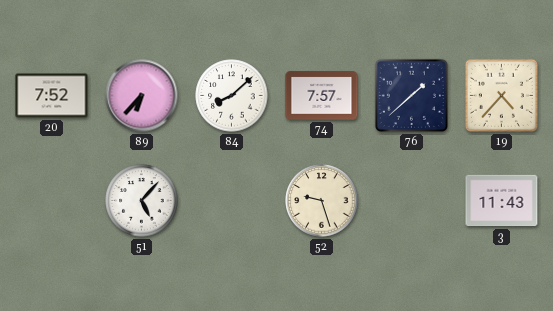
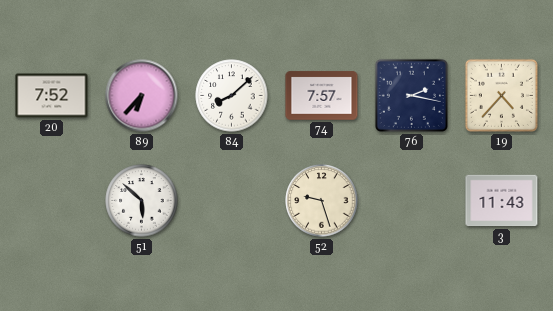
76: 1:38 -> 2:17 (411, 95)
51: 5:07 -> 5:52 (142, 201)
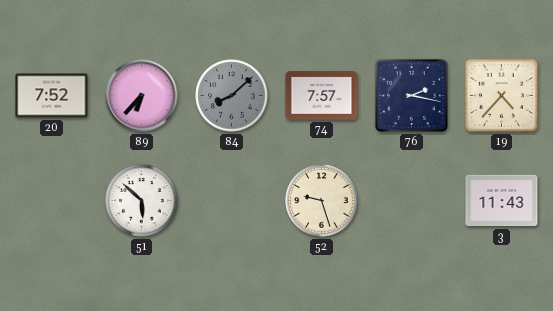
84 dial: white -> grey (232, 96)
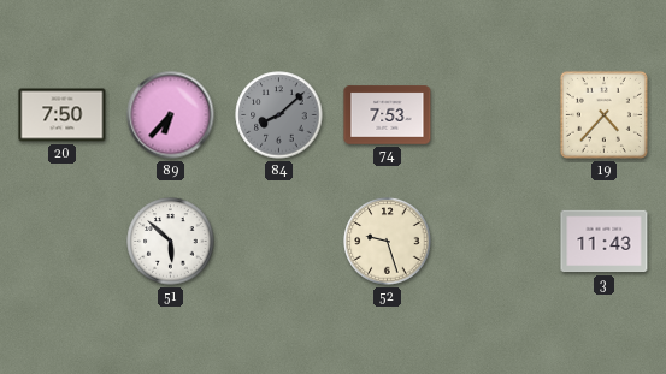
20: 7:52 -> 7:50 (63, 115)
74: 7:57 -> 7:53 (388, 115)
76: 2:17 -> none (411, 95)
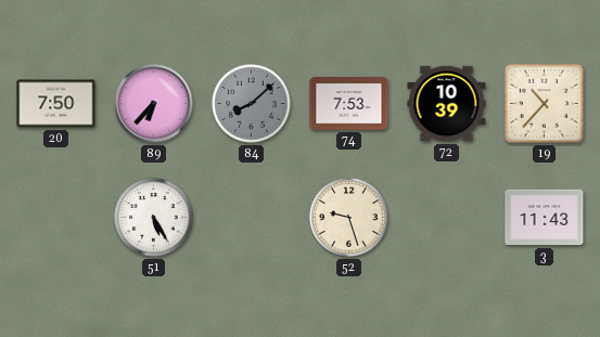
72: none -> 10:39 (447, 104)
19: 4:37 -> 10:37 (544, 103)
51: 5:52 -> 5:25 (154, 218)
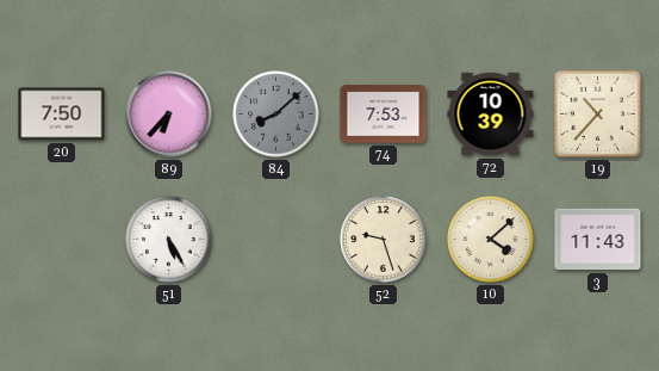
10: none -> 4:08 (491, 240)
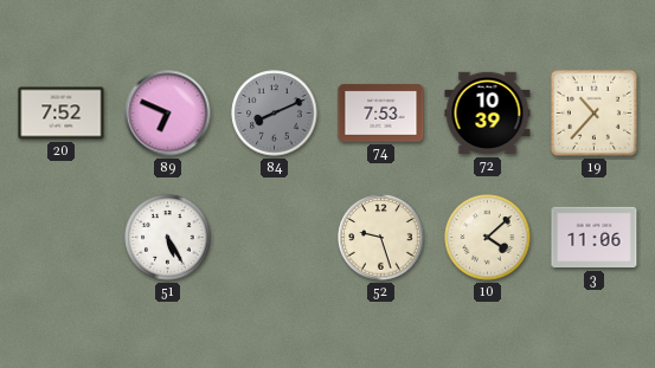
20: 7:50 -> 7:52 (62, 114)
89: 6:37 -> 6:49 (168, 114)
84: 8:08 -> 8:11 (275, 114)
3: 11:43 -> 11:06 (595, 238)
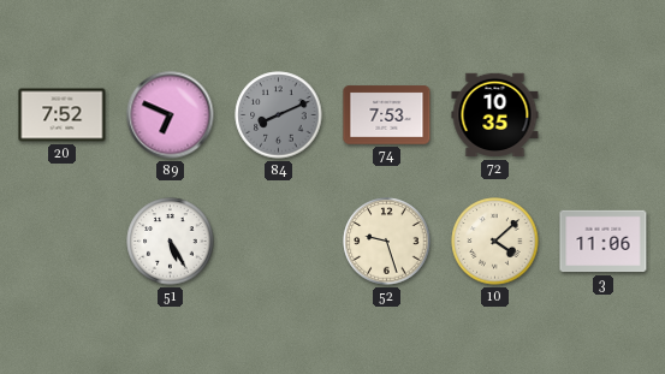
72: 10:39 -> 10:35 (495, 115)
19: 10:37 -> none (593, 112)
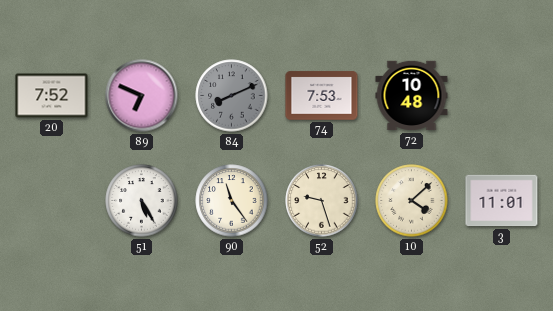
72: 10:35 -> 10:48 (412, 96)
90: none -> 11:24 (232, 201)
3: 11:06 -> 11:01 (502, 201)
